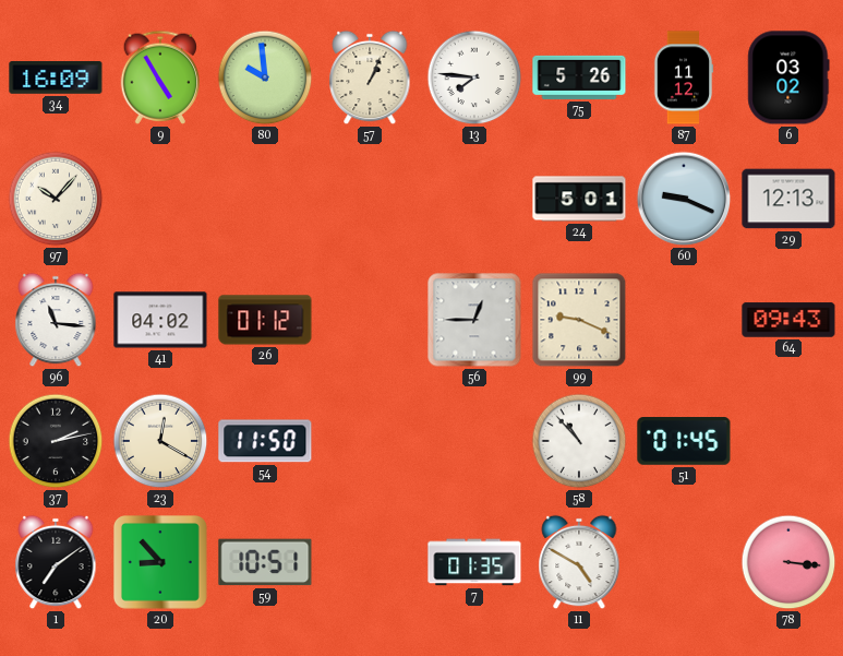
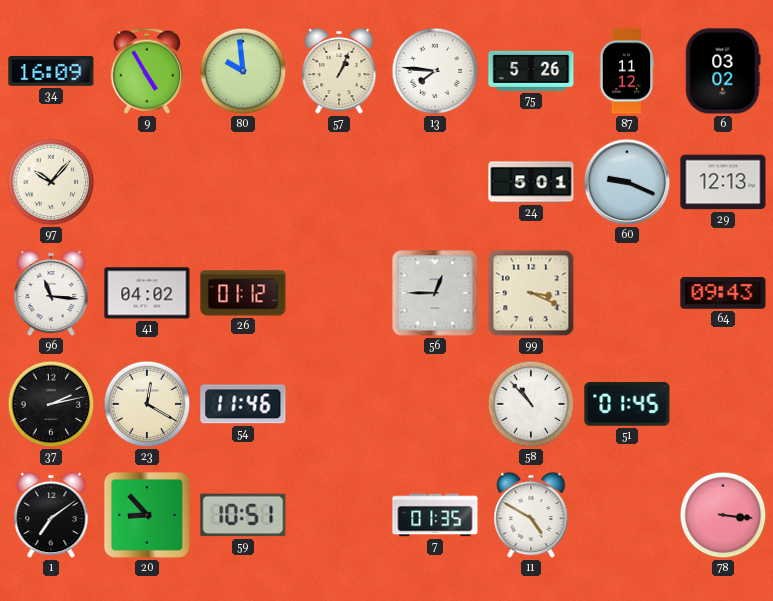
99: 9:19 -> 3:19 (531, 293)
54: 11:50 -> 11:46 (243, 404)
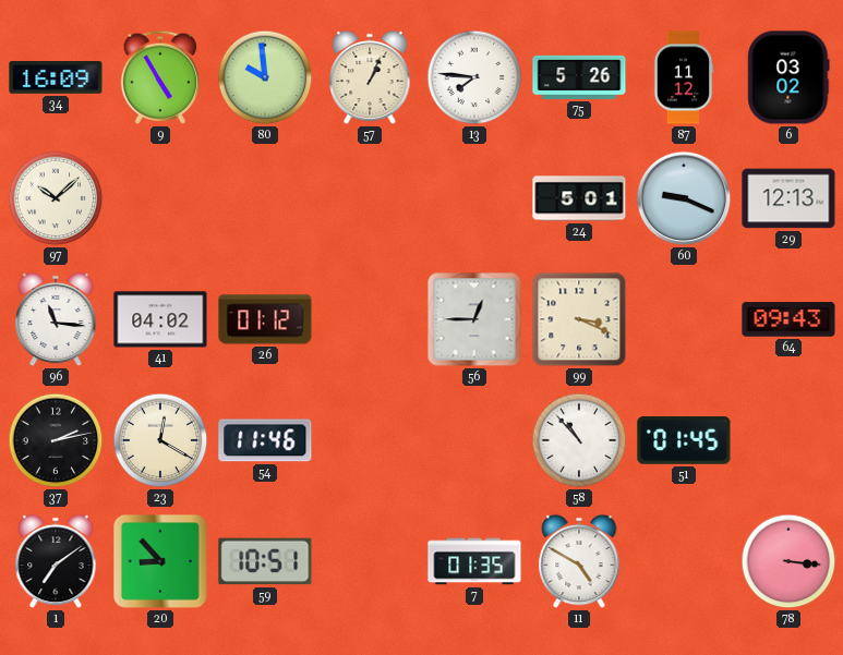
97: 10:07 -> 10:08 (56, 198)
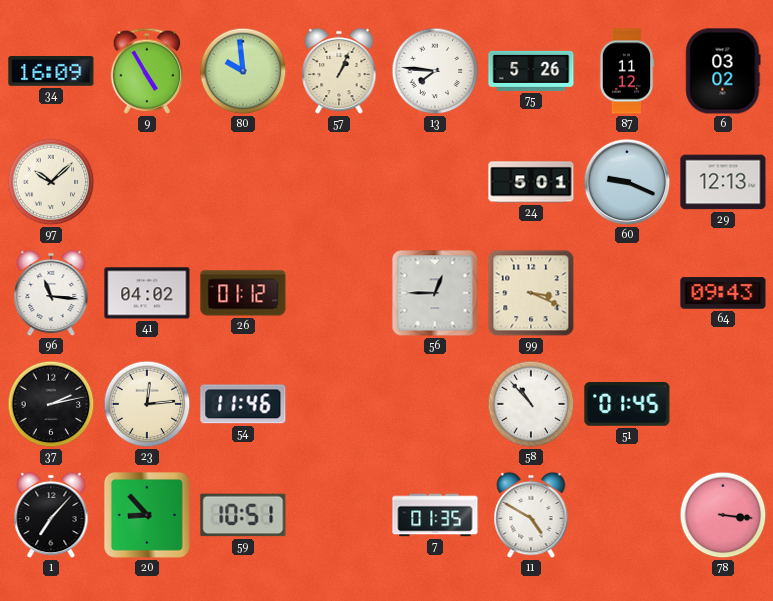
23: 12:20 -> 12:14 (147, 404)
1: 7:09 -> 7:07 (51, 515)
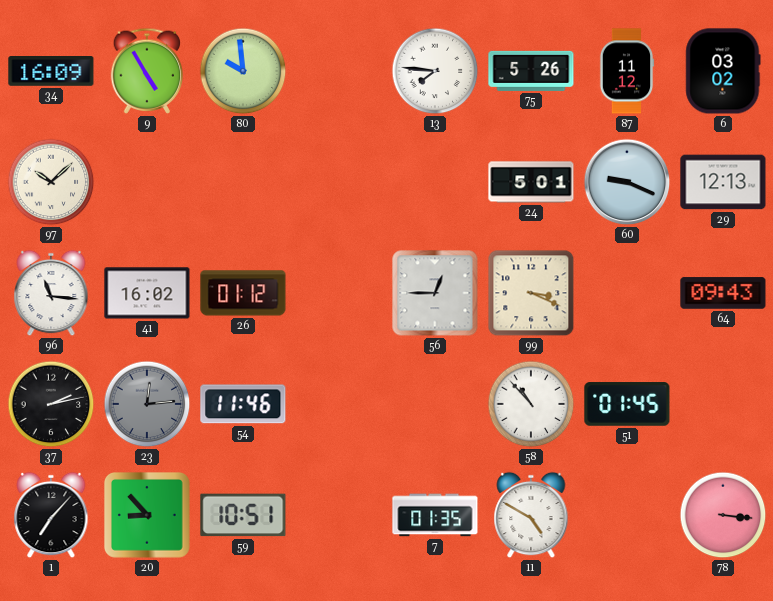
57: 1:04 -> none (339, 71)
41: 04:02 -> 16:02 (147, 293)
23 dial: cream -> grey (147, 404)
